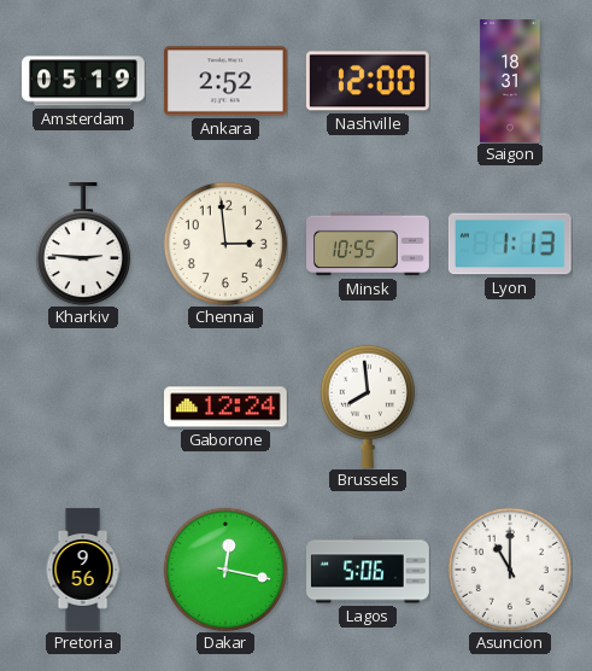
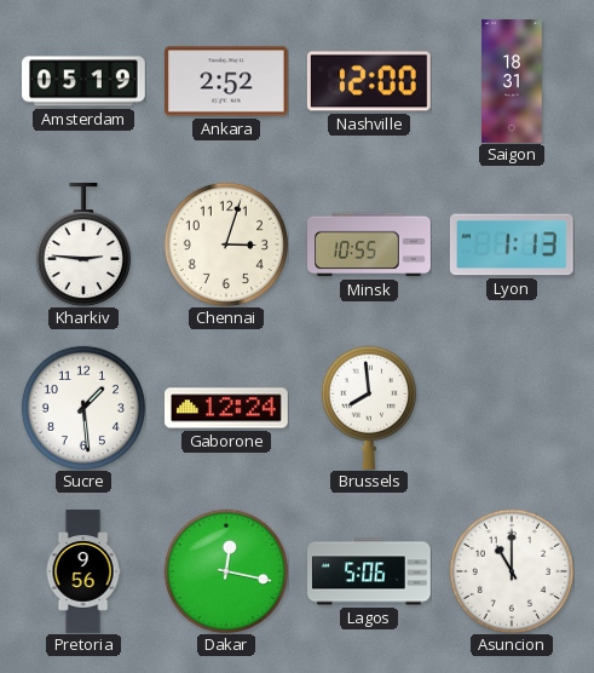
Chennai: 2:59 -> 3:03 (226, 245)
Sucre: none -> 1:29 (83, 408)
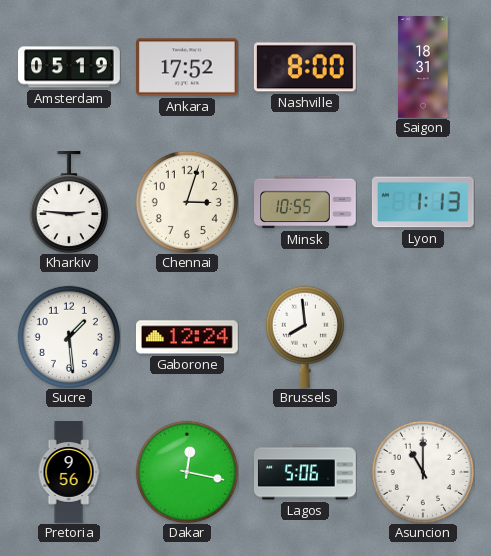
Ankara: 2:52 -> 17:52 (188, 67)
Nashville: 12:00 -> 8:00 (305, 67)
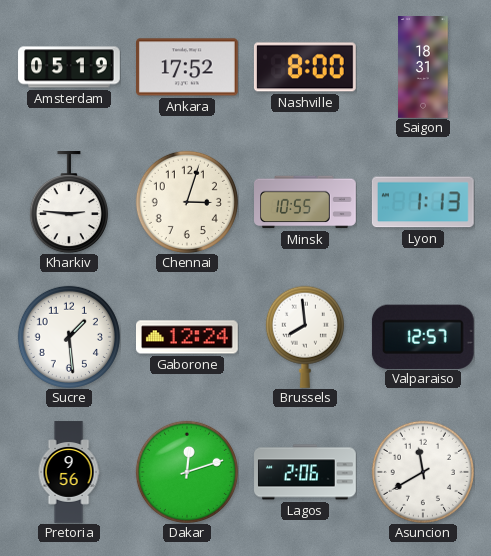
Valparaiso: none -> 12:57 (423, 336)
Dakar: 12:17 -> 12:12 (187, 472)
Lagos: 5:06 -> 2:06 (305, 472)
Asuncion: 11:00 -> 11:40 (423, 472)
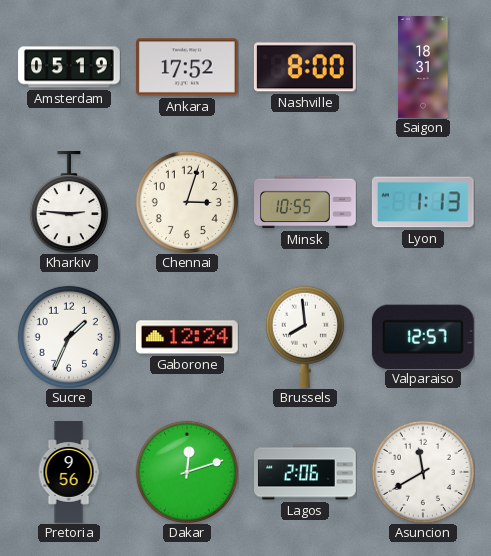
Sucre: 1:29 -> 1:34 (69, 337)
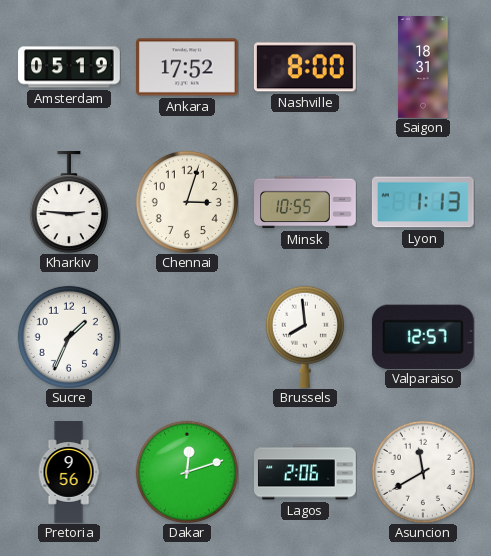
Gaborone: 12:24 -> none (188, 337)
